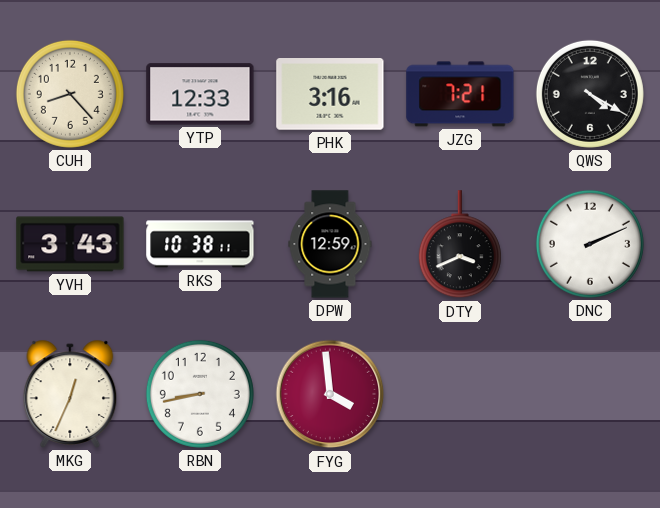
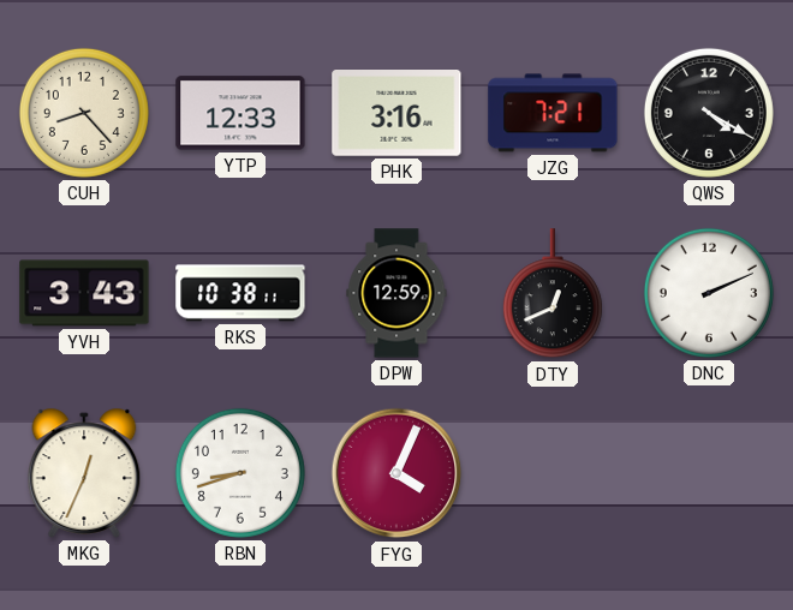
DTY: 3:41 -> 12:41 (553, 294)
RBN: 8:43 -> 8:42 (240, 473)
FYG: 3:59 -> 4:04 (396, 473)
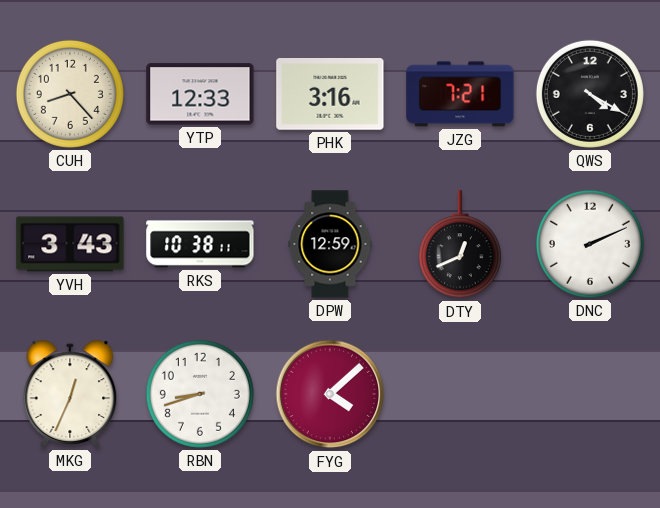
FYG: 4:04 -> 4:08 (330, 394)
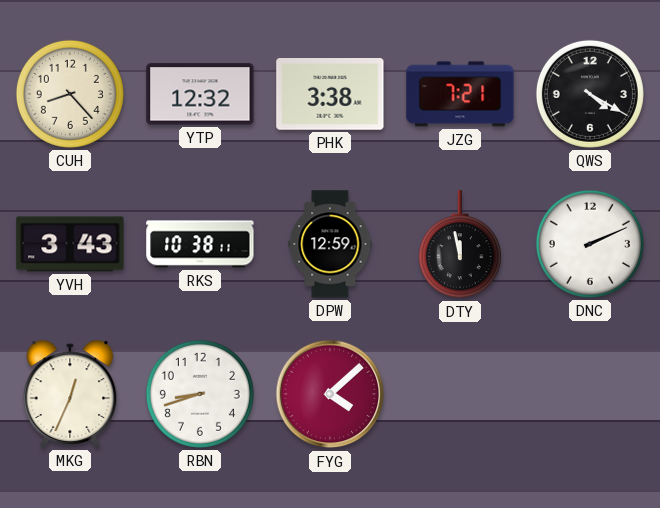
YTP: 12:33 -> 12:32 (200, 94)
PHK: 3:16 -> 3:38 (330, 95)
DTY: 12:41 -> 11:58 (460, 245)
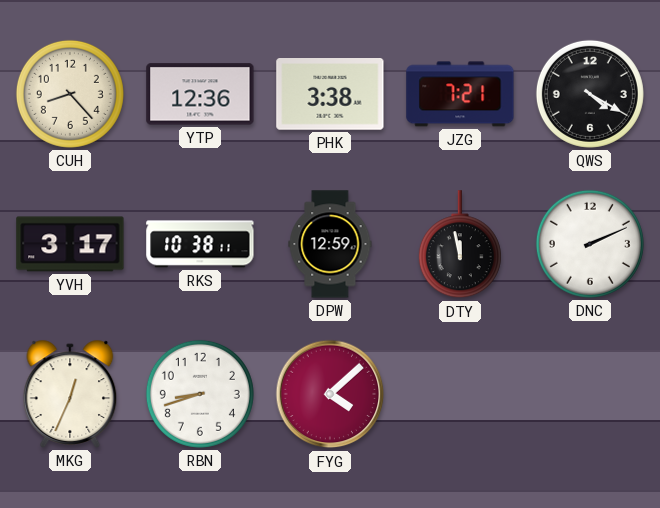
YTP: 12:32 -> 12:36 (200, 94)
YVH: 3:43 -> 3:17 (70, 244)
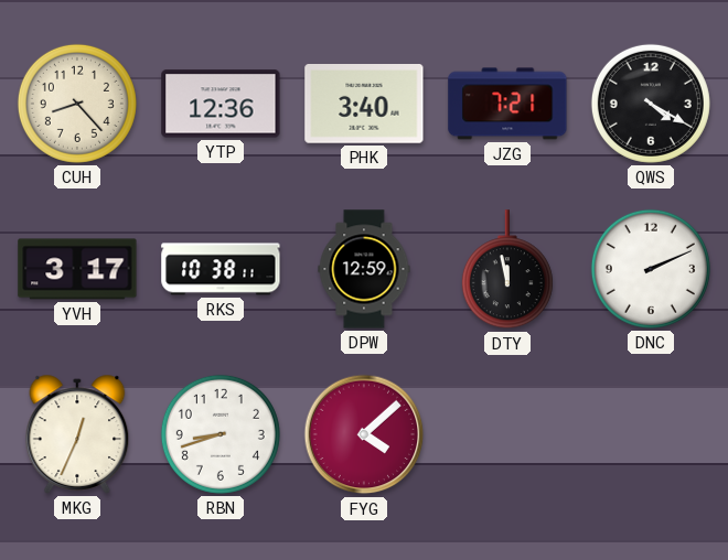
PHK: 3:38 -> 3:40 (364, 105)
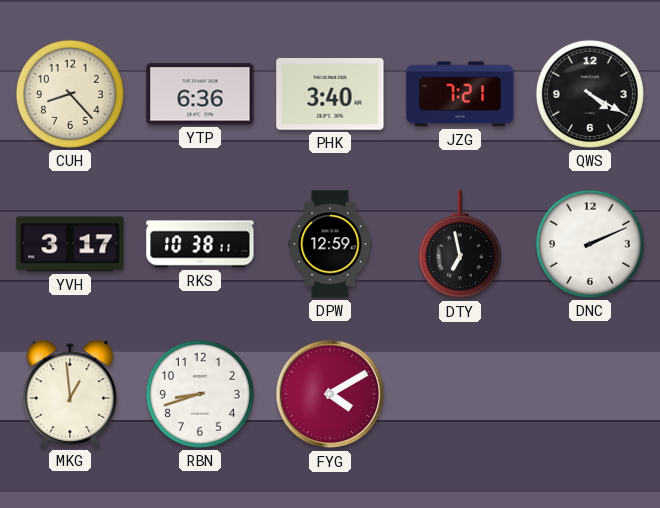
YTP: 12:36 -> 6:36 (200, 94)
DTY: 11:58 -> 6:58 (460, 245)
MKG: 12:34 -> 12:59 (70, 394)
FYG: 4:08 -> 4:10 (330, 394)
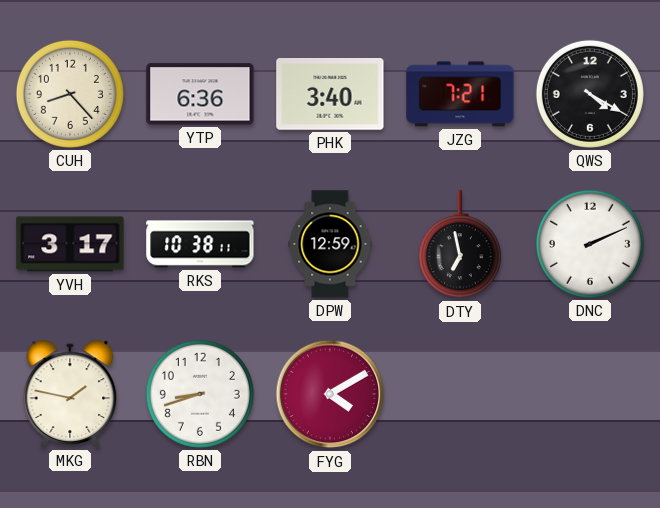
MKG: 12:59 -> 1:47 (70, 394)
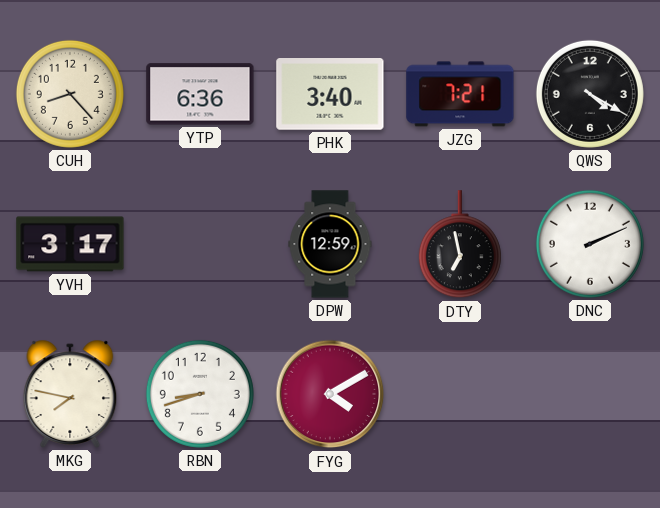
RKS: 10:38 -> none (200, 244)
MKG: 1:47 -> 7:47 (70, 394)
